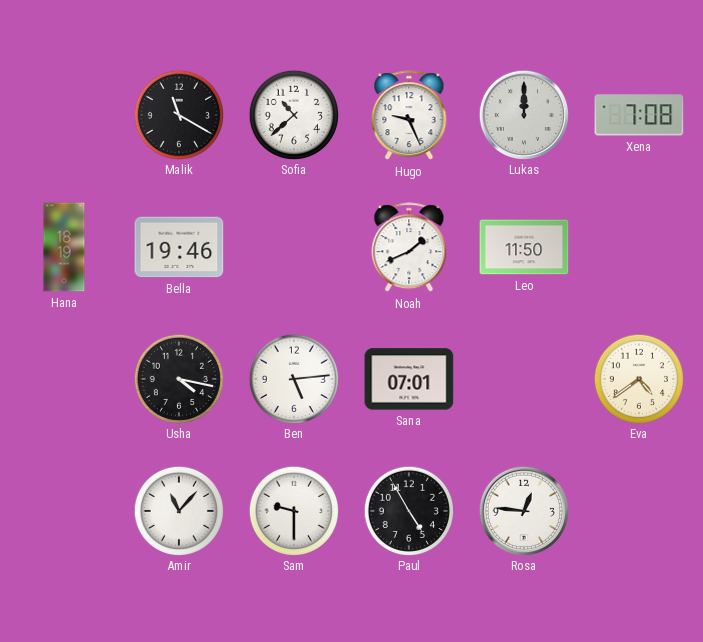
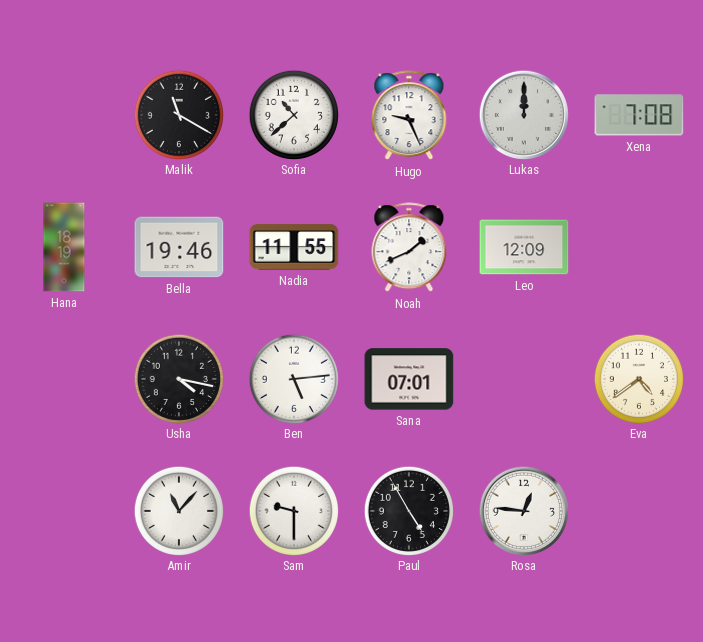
Nadia: none -> 11:55 (294, 247)
Leo: 11:50 -> 12:09 (524, 247)
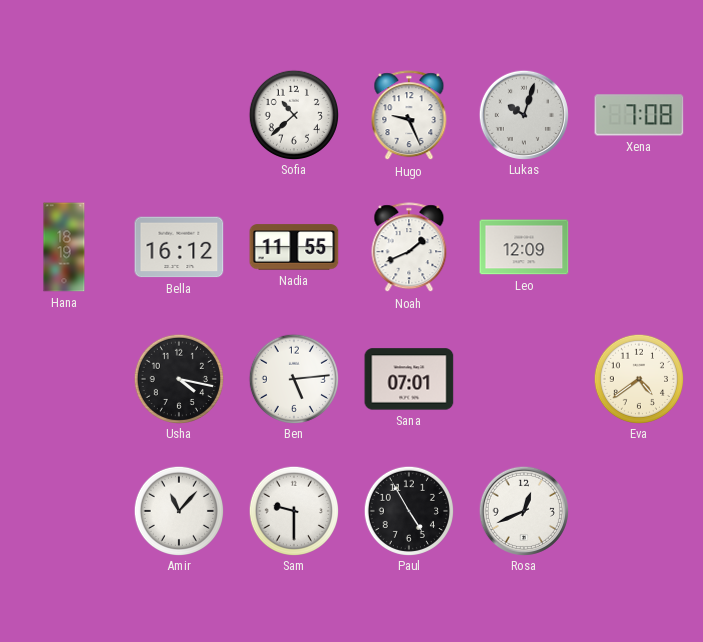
Malik: 11:20 -> none (178, 114)
Lukas: 12:00 -> 10:03 (523, 114)
Bella: 19:46 -> 16:12 (179, 247)
Rosa: 12:46 -> 12:41 (523, 510)
